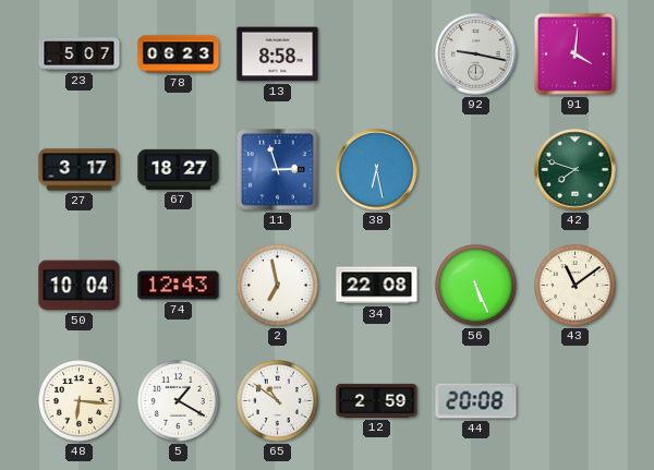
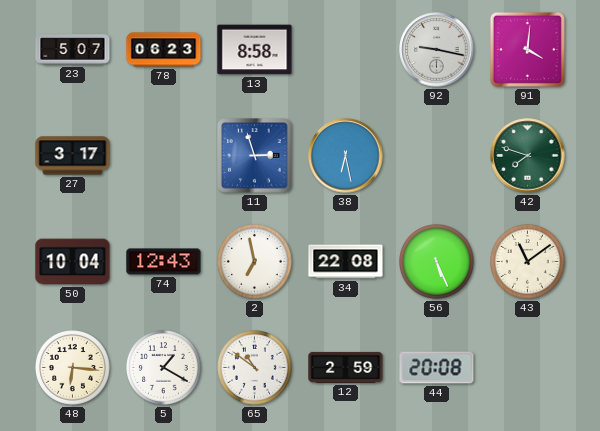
67: 18:27 -> none (179, 169)
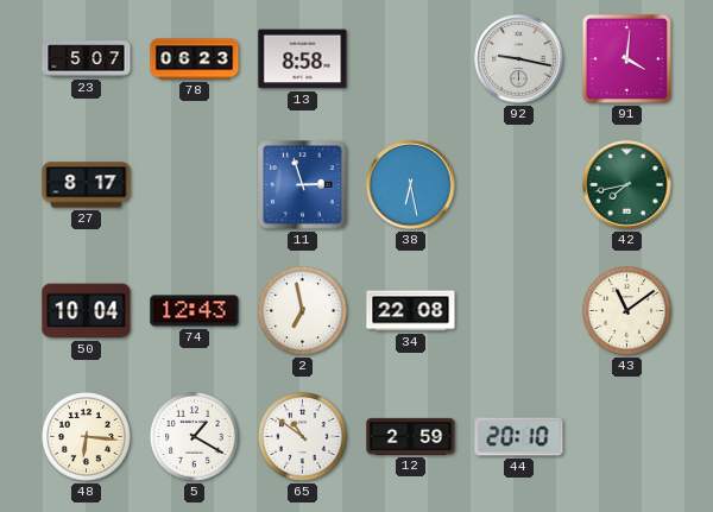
27: 3:17 -> 8:17 (87, 185)
42: 7:48 -> 7:43 (627, 185)
56: 5:26 -> none (437, 262)
44: 20:08 -> 20:10 (519, 437)
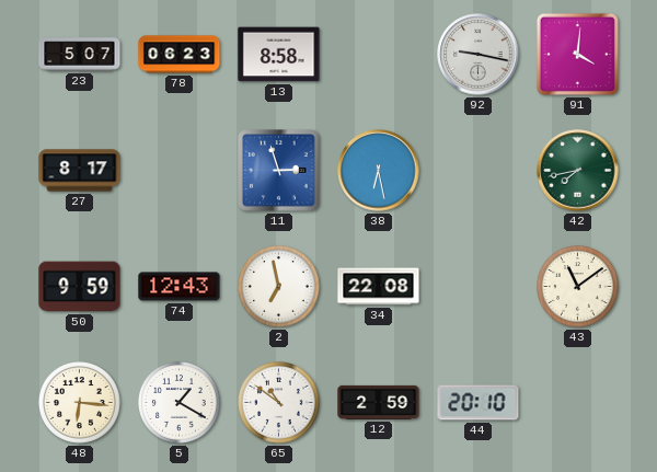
50: 10:04 -> 9:59 (80, 287)
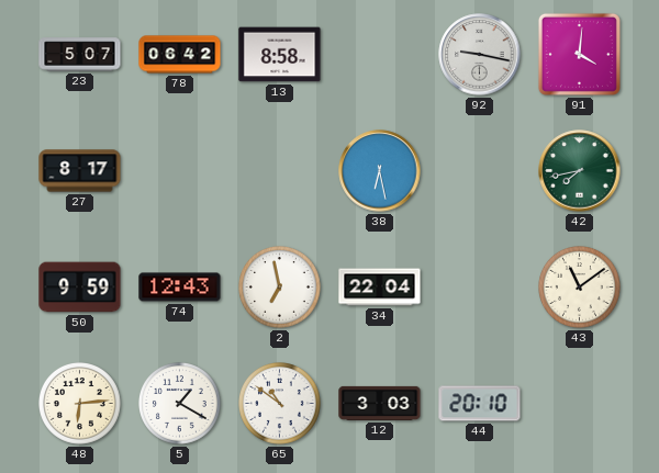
78: 06:23 -> 06:42 (180, 55)
11: 2:57 -> none (279, 171)
34: 22:08 -> 22:04 (380, 288)
48: 6:16 -> 6:14 (80, 404)
12: 2:59 -> 3:03 (380, 403)
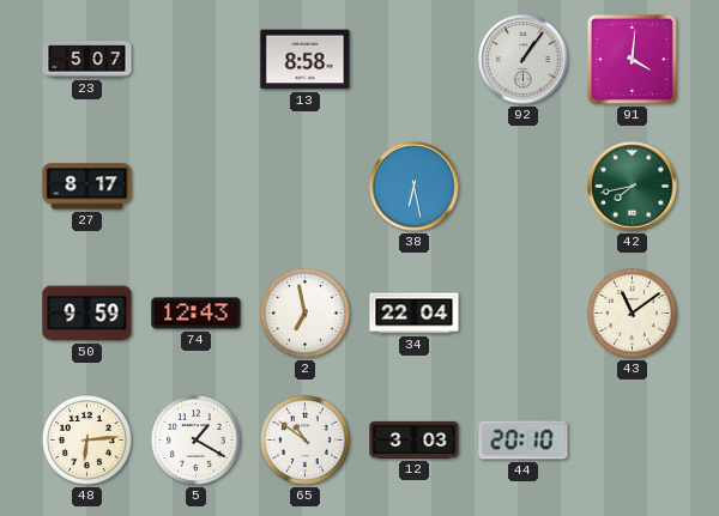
78: 06:42 -> none (180, 55)
92: 9:17 -> 1:06 (524, 60)
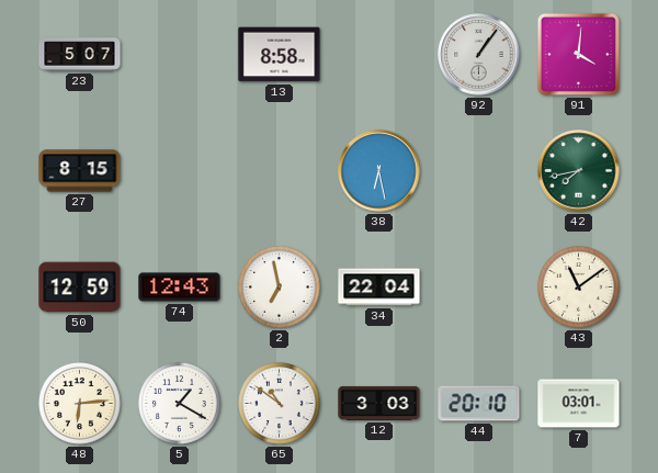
27: 8:17 -> 8:15 (80, 171)
50: 9:59 -> 12:59 (80, 288)
7: none -> 03:01 (579, 404)
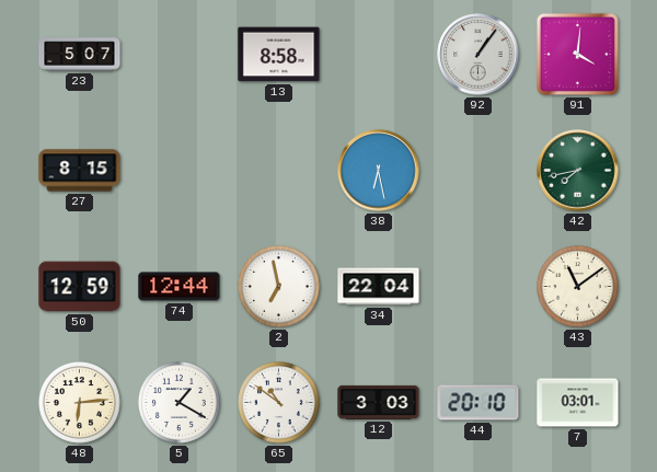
74: 12:43 -> 12:44 (180, 287)
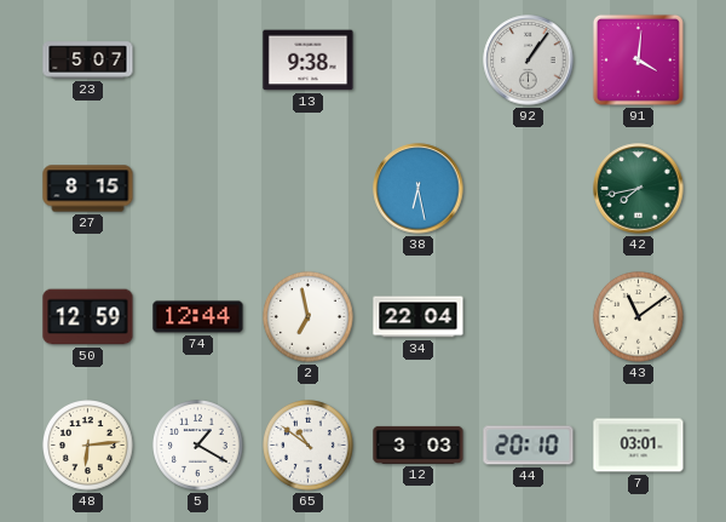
13: 8:58 -> 9:38 (309, 61)
